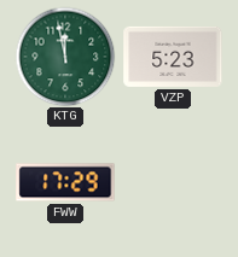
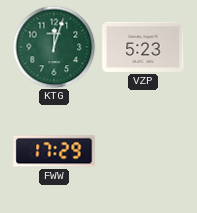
KTG: 11:58 -> 12:03 (54, 47)
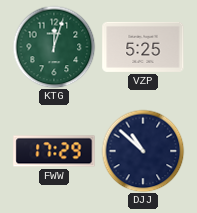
VZP: 5:23 -> 5:25 (143, 47)
DJJ: none -> 10:52 (143, 151)
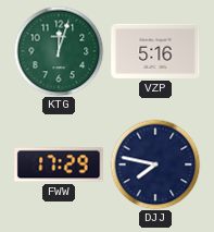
VZP: 5:25 -> 5:16 (155, 51)
DJJ: 10:52 -> 7:47 (155, 164)
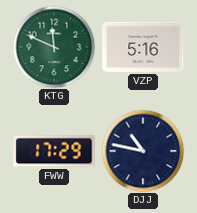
KTG: 12:03 -> 11:49 (54, 47)
DJJ: 7:47 -> 10:47 (143, 151)
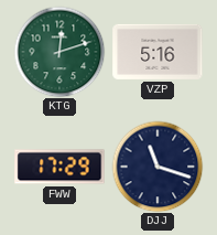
KTG: 11:49 -> 12:12 (59, 52)
DJJ: 10:47 -> 11:18 (158, 167)
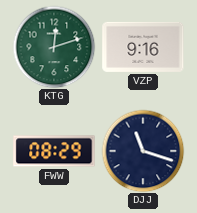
VZP: 5:16 -> 9:16 (143, 47)
FWW: 17:29 -> 08:29 (54, 151)
